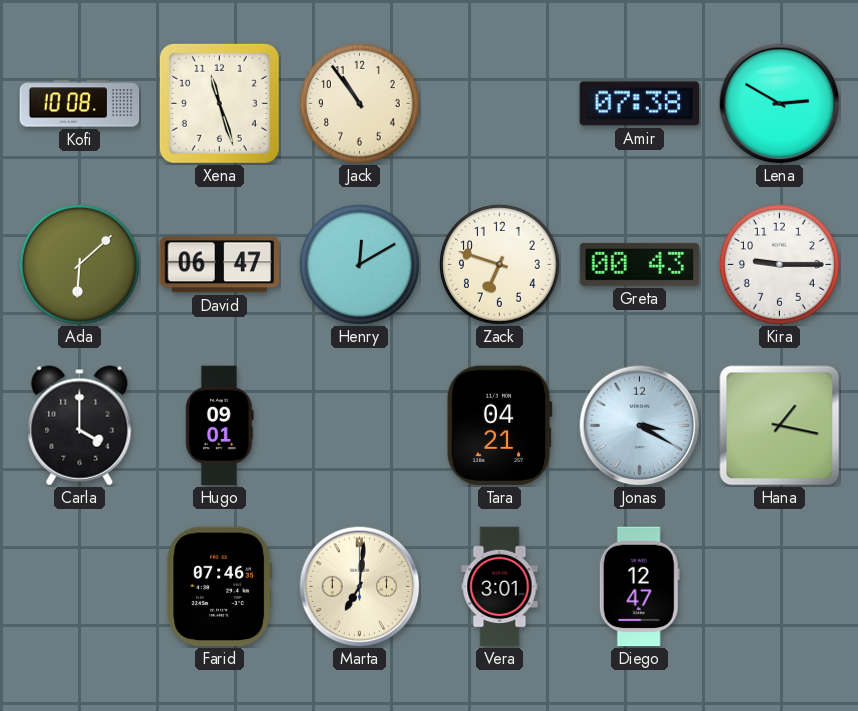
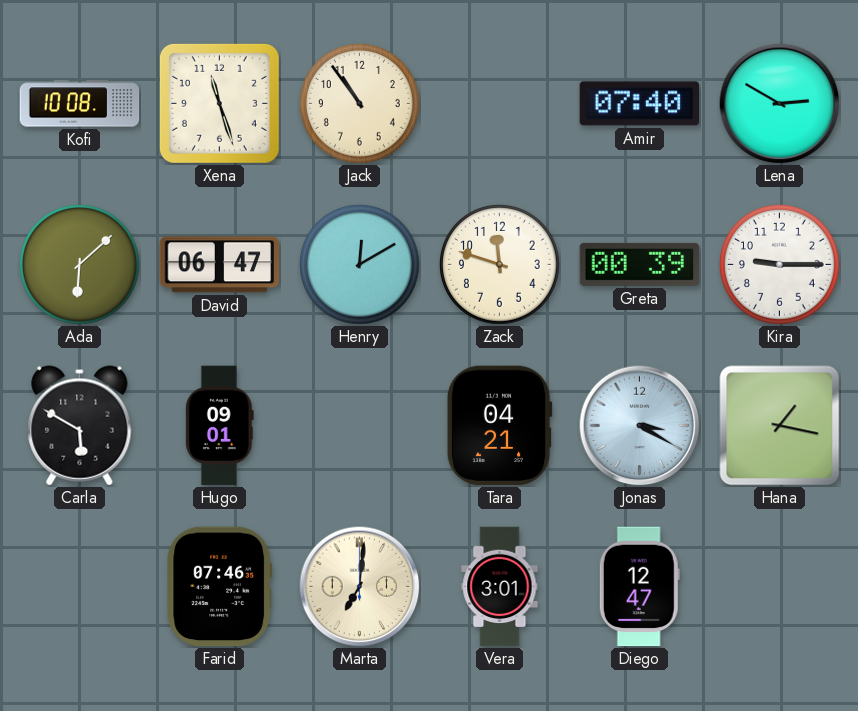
Amir: 07:38 -> 07:40 (640, 104)
Zack: 6:48 -> 11:48 (499, 264)
Greta: 00:43 -> 00:39 (640, 264)
Carla: 4:00 -> 5:50 (80, 426)
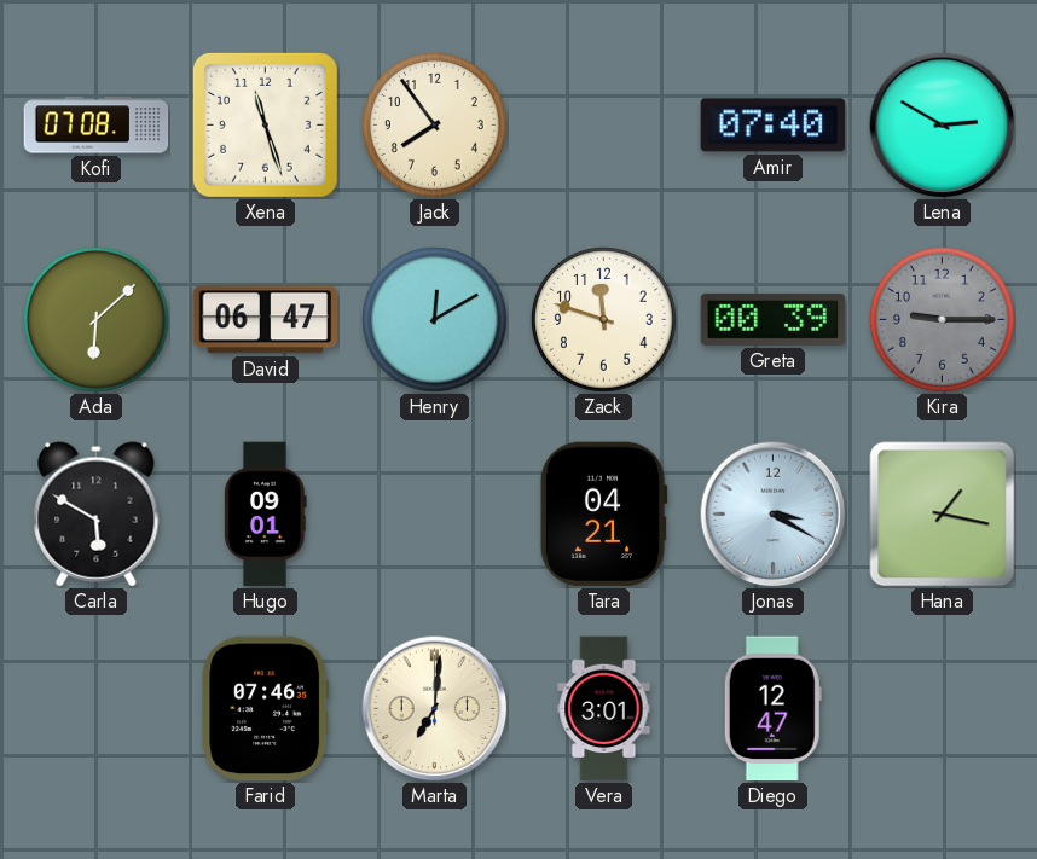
Kofi: 10:08 -> 07:08 (97, 126)
Jack: 10:54 -> 7:54 (434, 124)
Kira dial: white -> grey (942, 319)
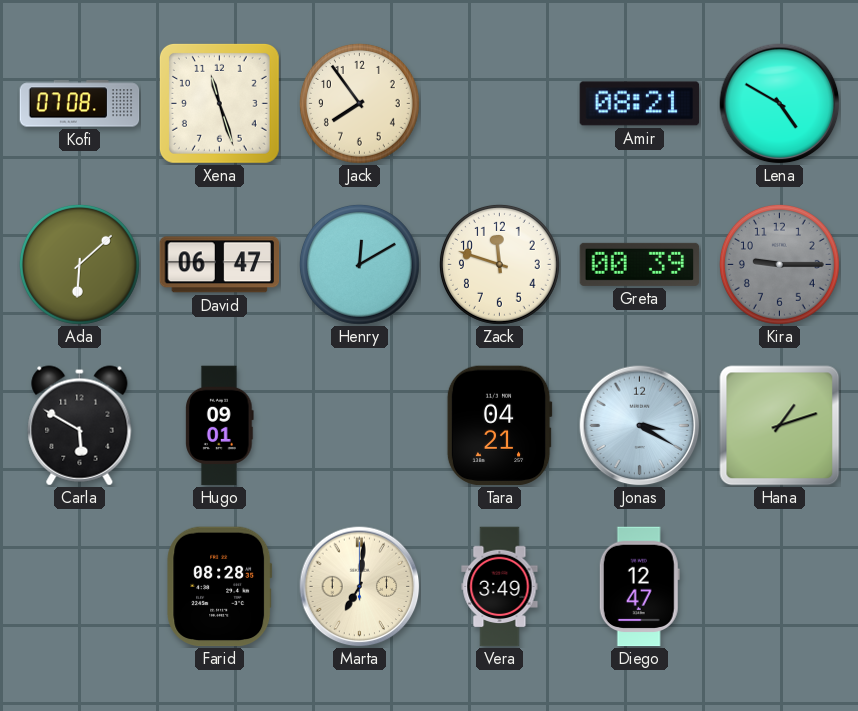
Amir: 07:40 -> 08:21 (640, 104)
Lena: 2:50 -> 4:50 (780, 104)
Hana: 1:17 -> 1:12 (780, 426)
Farid: 07:46 -> 08:28 (220, 587)
Vera: 3:01 -> 3:49 (500, 587)
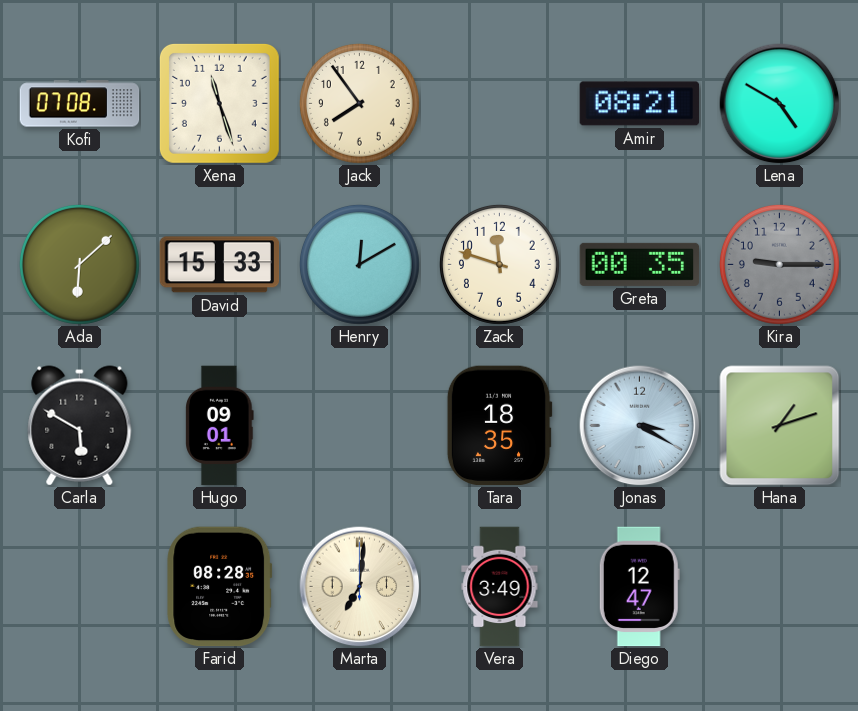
David: 06:47 -> 15:33 (220, 265)
Greta: 00:39 -> 00:35 (640, 264)
Tara: 04:21 -> 18:35 (499, 426)
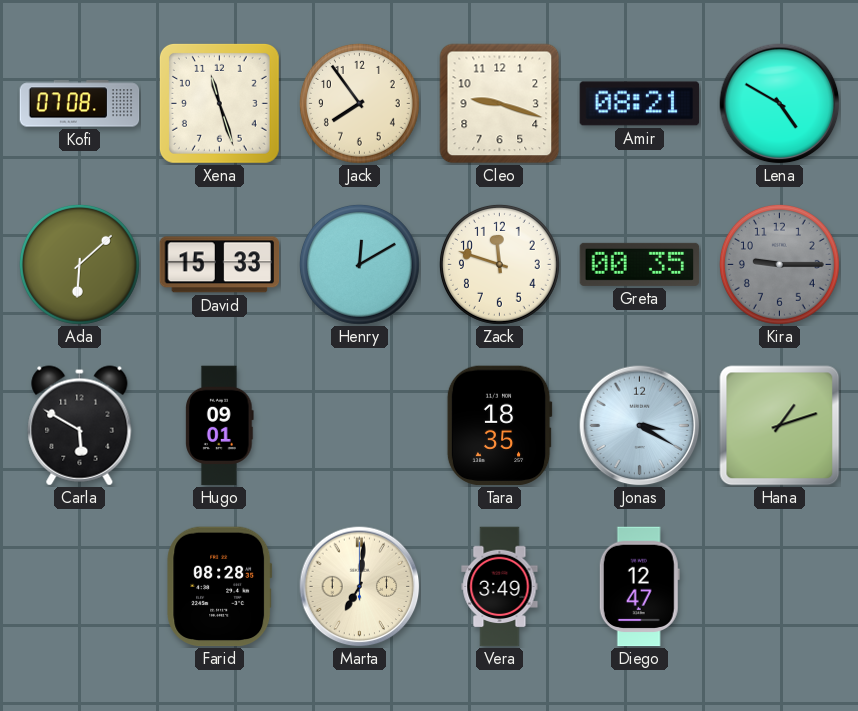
Cleo: none -> 9:18 (500, 104)
